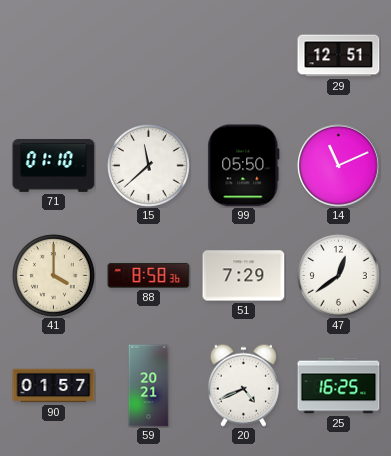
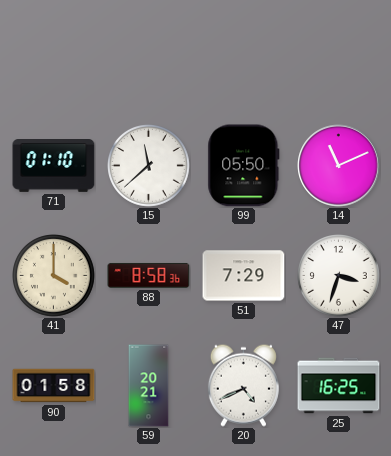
29: 12:51 -> none (339, 56)
47: 12:39 -> 3:33 (339, 276)
90: 01:57 -> 01:58 (54, 386)
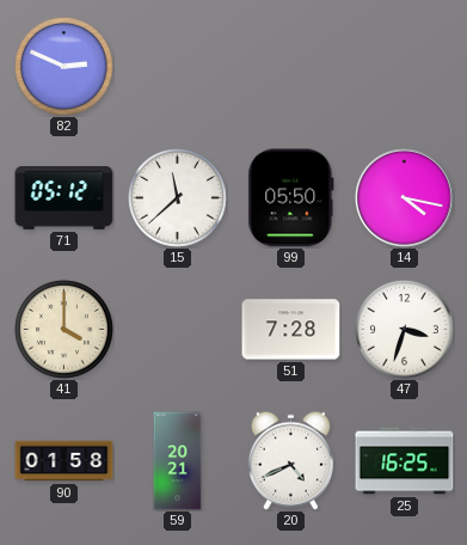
82: none -> 2:49 (64, 67)
71: 01:10 -> 05:12 (64, 198)
14: 11:11 -> 4:17 (405, 198)
88: 8:58 -> none (149, 275)
51: 7:29 -> 7:28 (291, 330)
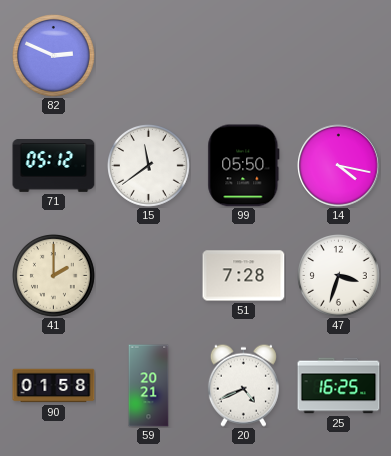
15: 11:38 -> 11:39 (149, 166)
41: 4:00 -> 2:00 (54, 276)
